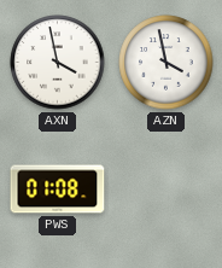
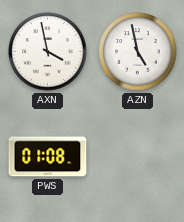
AZN: 3:58 -> 4:58 (138, 52)
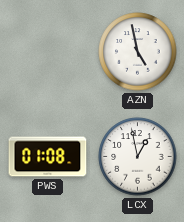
AXN: 3:58 -> none (48, 52)
LCX: none -> 12:58 (138, 157)
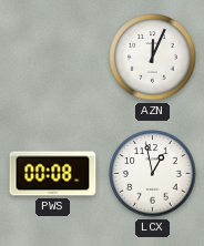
AZN: 4:58 -> 12:04 (153, 58)
PWS: 01:08 -> 00:08 (53, 174)
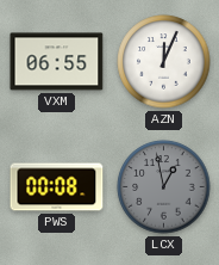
VXM: none -> 06:55 (57, 62)
LCX dial: white -> grey (164, 187)
